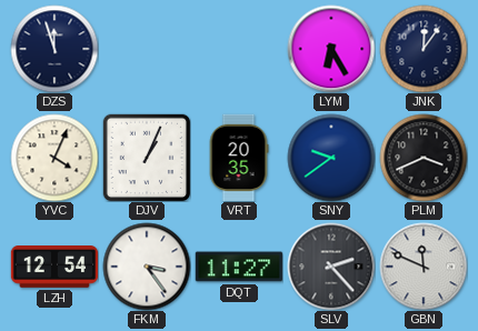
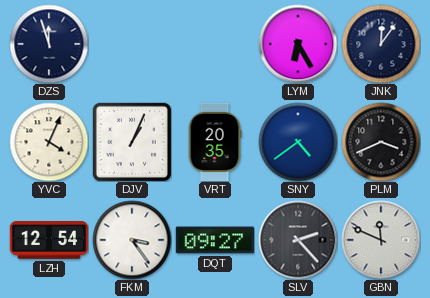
SNY: 9:39 -> 4:39 (298, 142)
DQT: 11:27 -> 09:27 (215, 240)
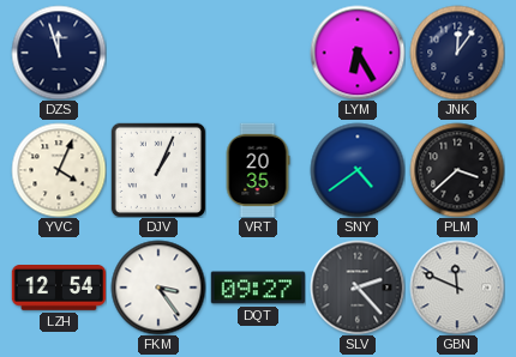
PLM: 3:41 -> 3:38 (457, 170)
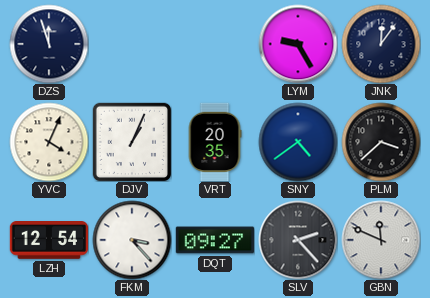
LYM: 6:25 -> 9:25 (298, 44)
FKM: 3:24 -> 3:23 (132, 240)
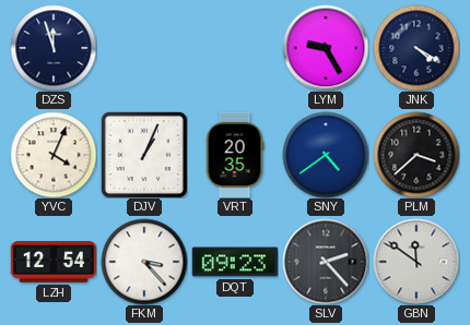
JNK: 12:06 -> 4:20 (416, 48)
DQT: 09:27 -> 09:23 (235, 262)
GBN: 11:49 -> 11:51 (416, 262)
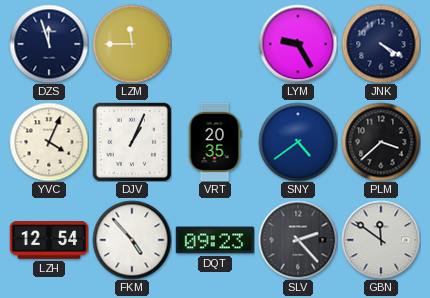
LZM: none -> 11:45 (132, 44)
FKM: 3:23 -> 4:53 (132, 240)
